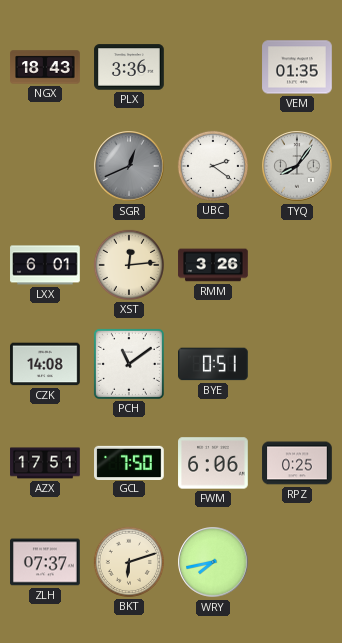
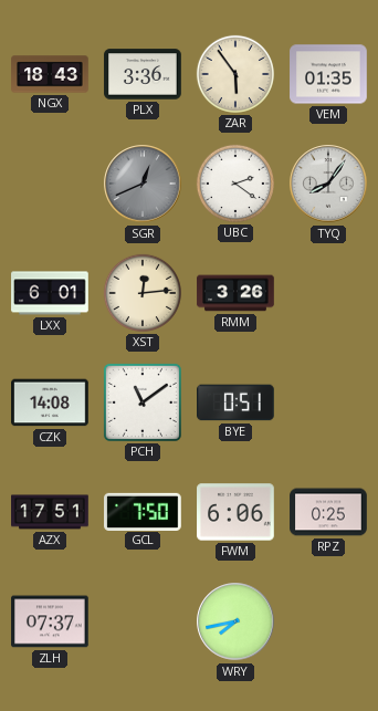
ZAR: none -> 5:54 (235, 74)
BKT: 6:12 -> none (129, 562)
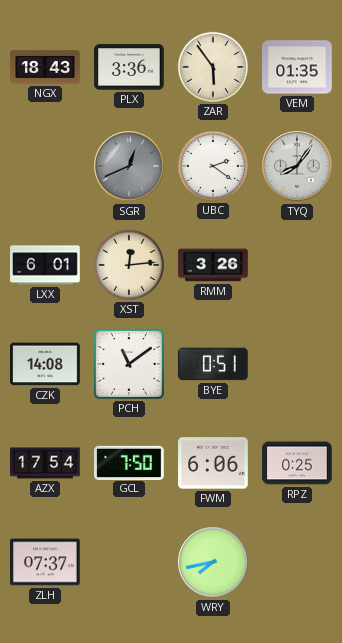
AZX: 17:51 -> 17:54 (45, 463)
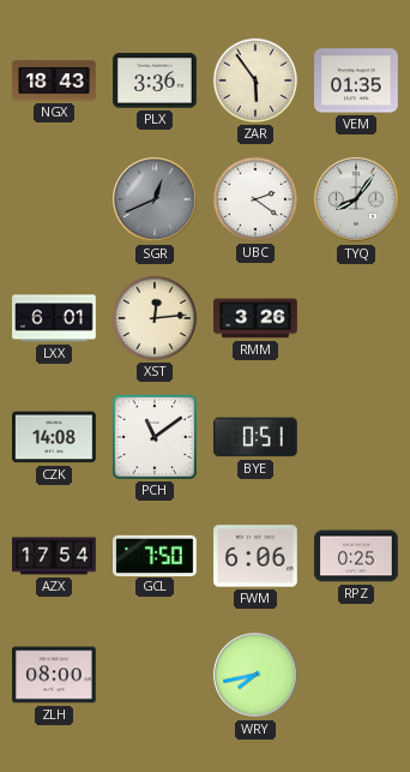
ZLH: 07:37 -> 08:00 (54, 675)
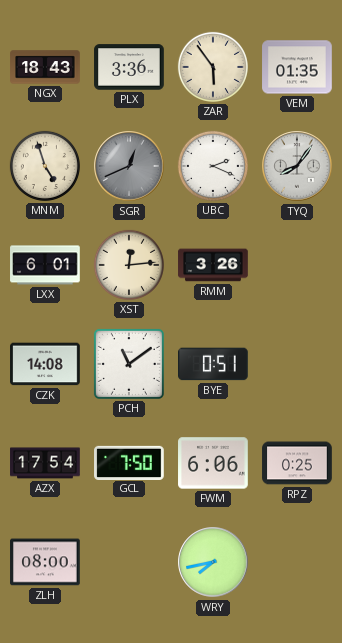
MNM: none -> 4:57 (45, 166)
UBC: 2:21 -> 2:19 (213, 166)
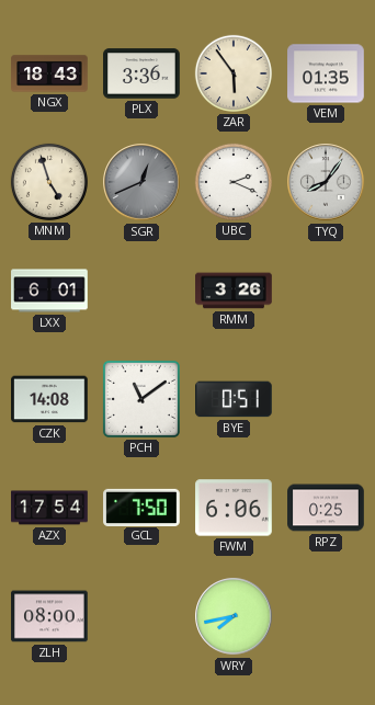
XST: 12:14 -> none (129, 265)
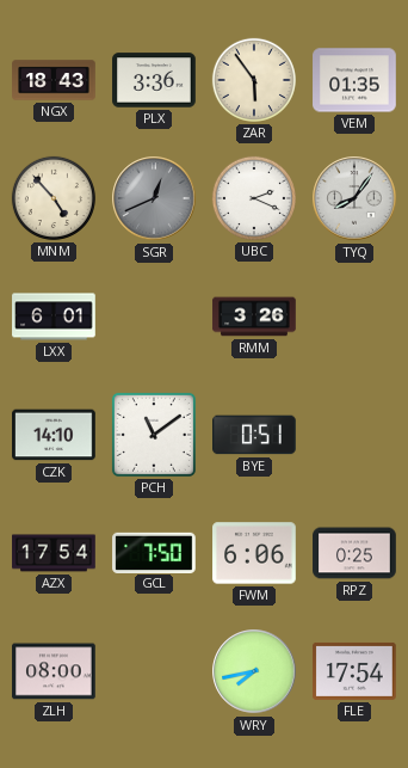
MNM: 4:57 -> 4:53 (54, 198)
CZK: 14:08 -> 14:10 (54, 435)
FLE: none -> 17:54 (354, 671)
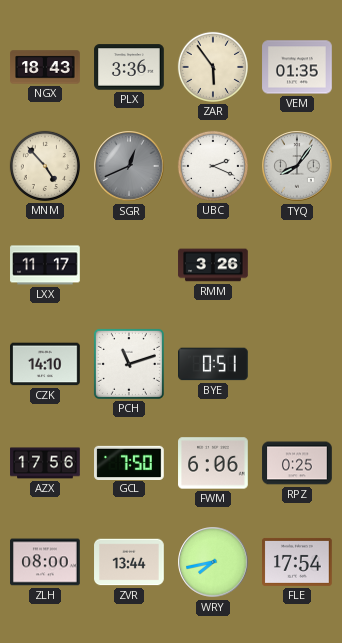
LXX: 6:01 -> 11:17 (45, 265)
PCH: 11:09 -> 11:12 (129, 364)
AZX: 17:54 -> 17:56 (45, 463)
ZVR: none -> 13:44 (129, 562)
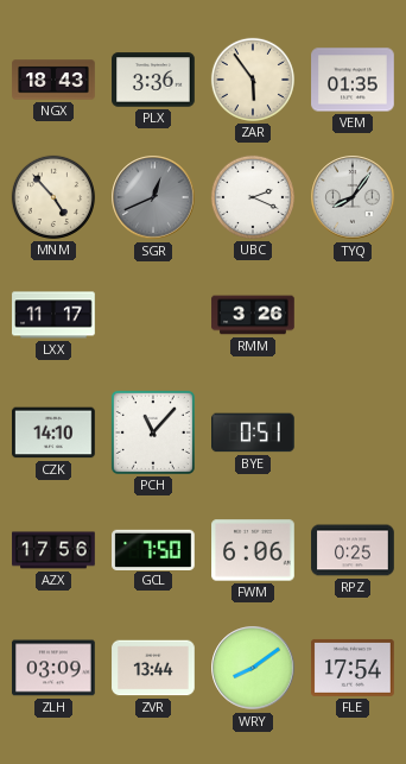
PCH: 11:12 -> 11:07 (153, 432)
ZLH: 08:00 -> 03:09 (53, 668)
WRY: 7:43 -> 8:09 (253, 668)
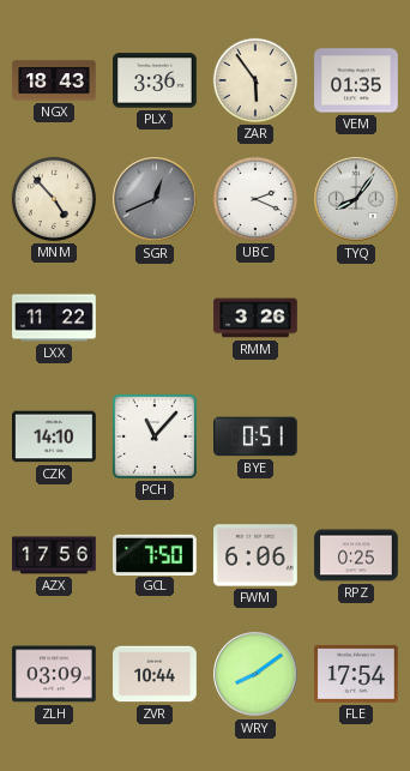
LXX: 11:17 -> 11:22 (54, 318)
ZVR: 13:44 -> 10:44 (155, 674)
